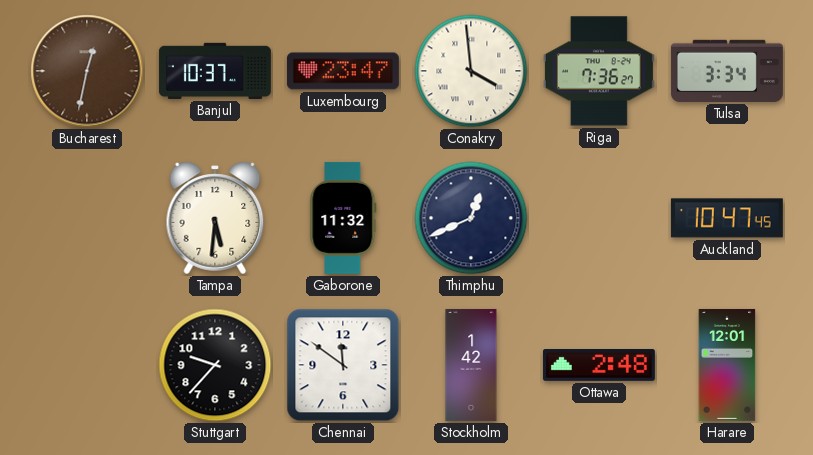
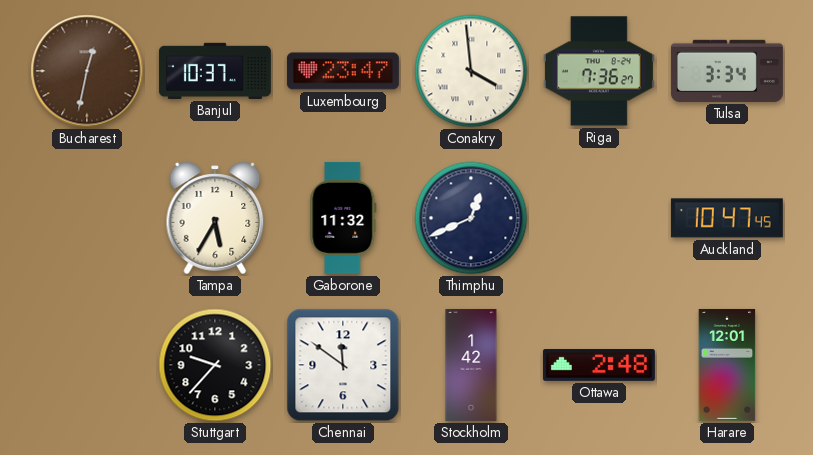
Tampa: 5:31 -> 5:35 (215, 218)
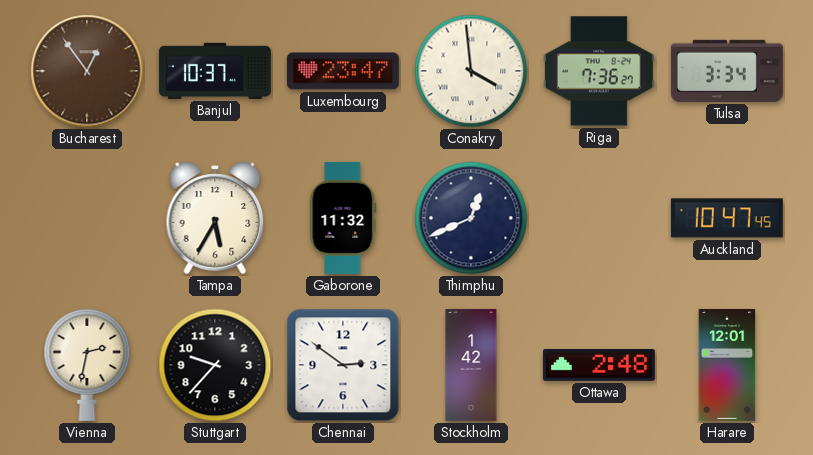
Bucharest: 12:32 -> 12:54 (87, 71)
Vienna: none -> 2:32 (87, 364)
Chennai: 11:51 -> 2:51 (343, 365)
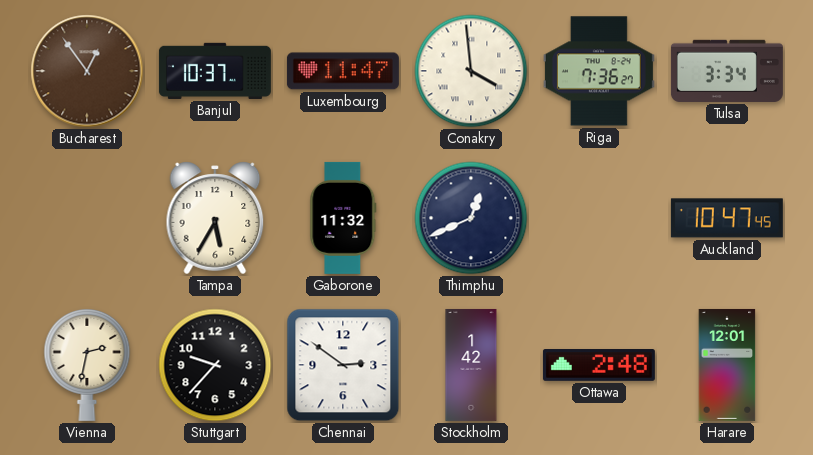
Luxembourg: 23:47 -> 11:47 (343, 71)
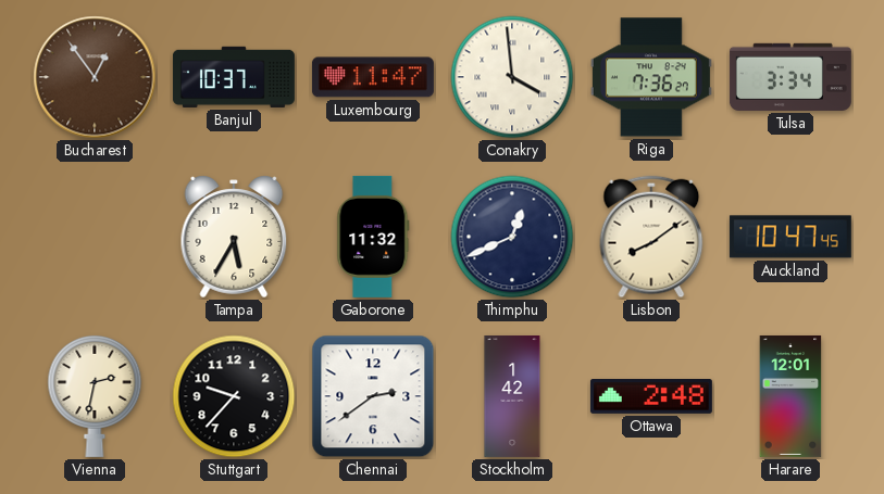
Lisbon: none -> 8:09 (651, 237)
Chennai: 2:51 -> 2:39 (373, 396)
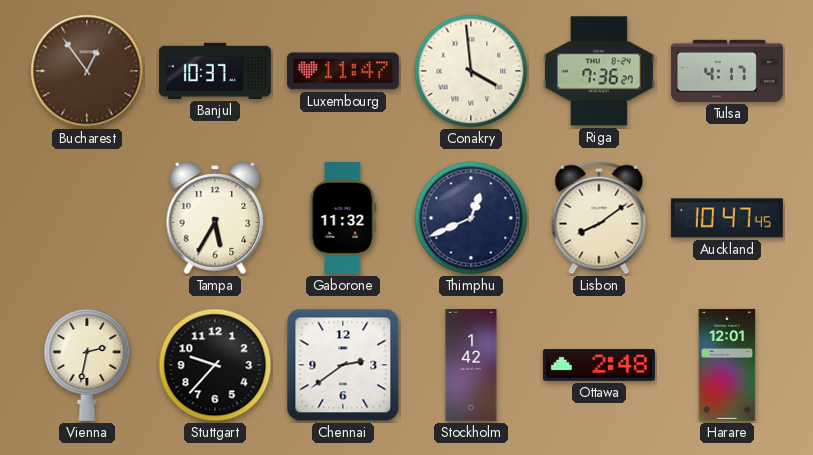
Tulsa: 3:34 -> 4:17 (727, 71)
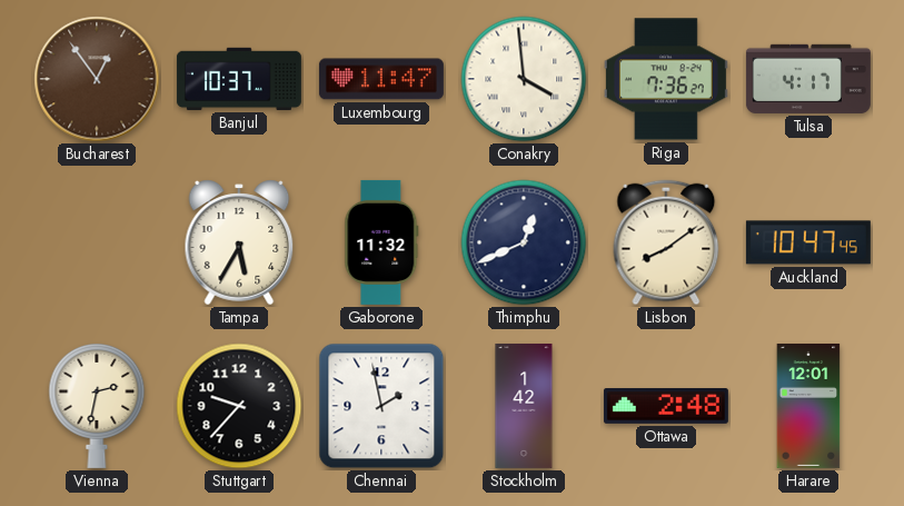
Chennai: 2:39 -> 1:58 (381, 406)
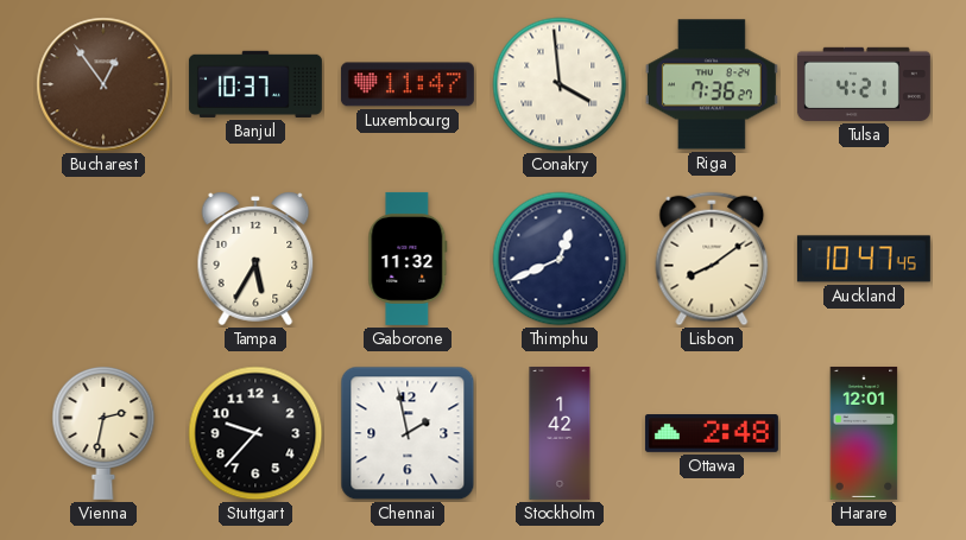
Tulsa: 4:17 -> 4:21 (864, 84)
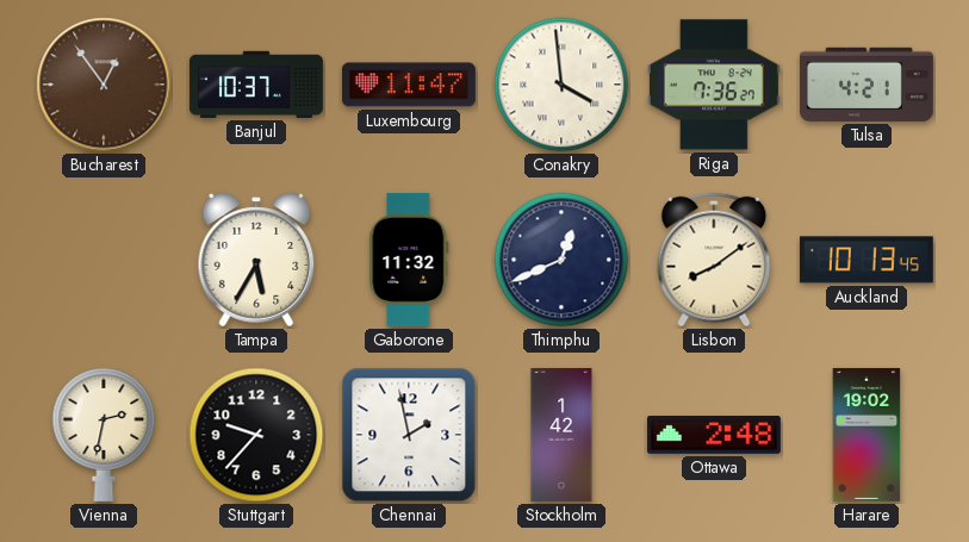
Auckland: 10:47 -> 10:13 (866, 260)
Harare: 12:01 -> 19:02 (866, 435)
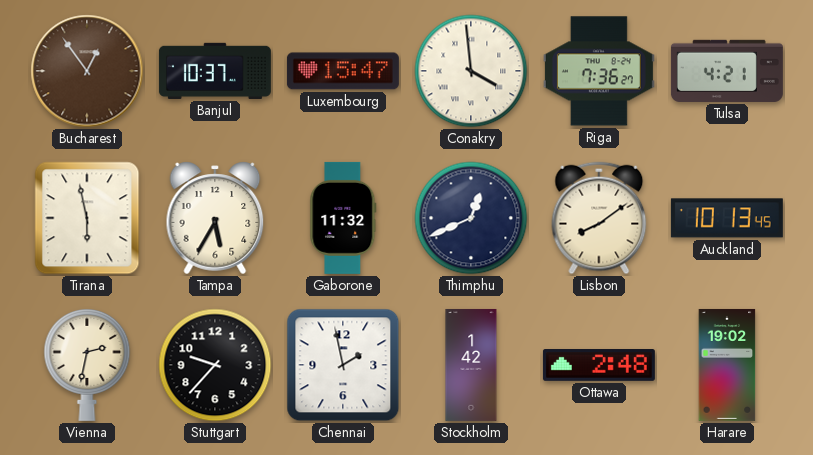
Luxembourg: 11:47 -> 15:47 (343, 71)
Tirana: none -> 5:58 (87, 218)
